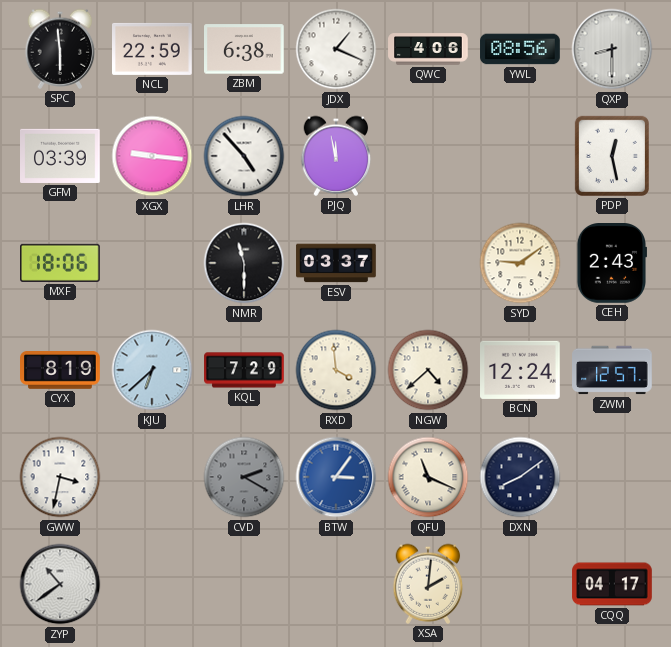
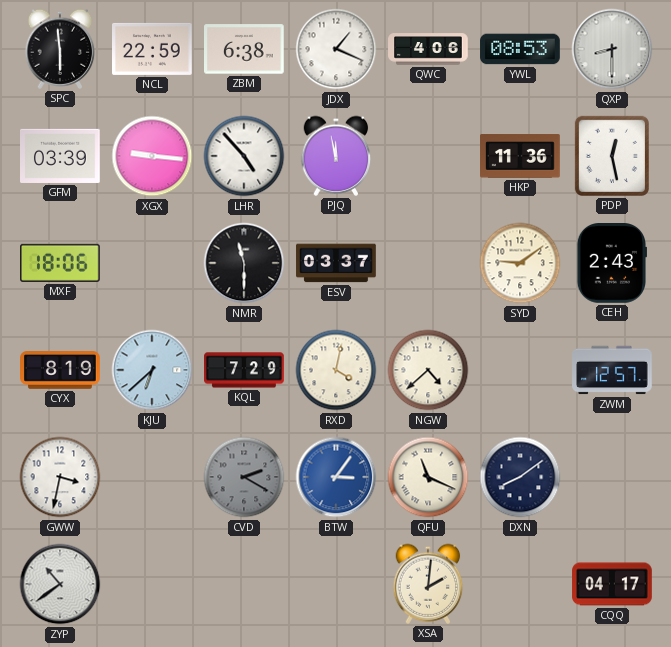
YWL: 08:56 -> 08:53 (520, 49)
HKP: none -> 11:36 (520, 156)
RXD: 3:59 -> 4:02 (336, 370)
BCN: 12:24 -> none (521, 370)
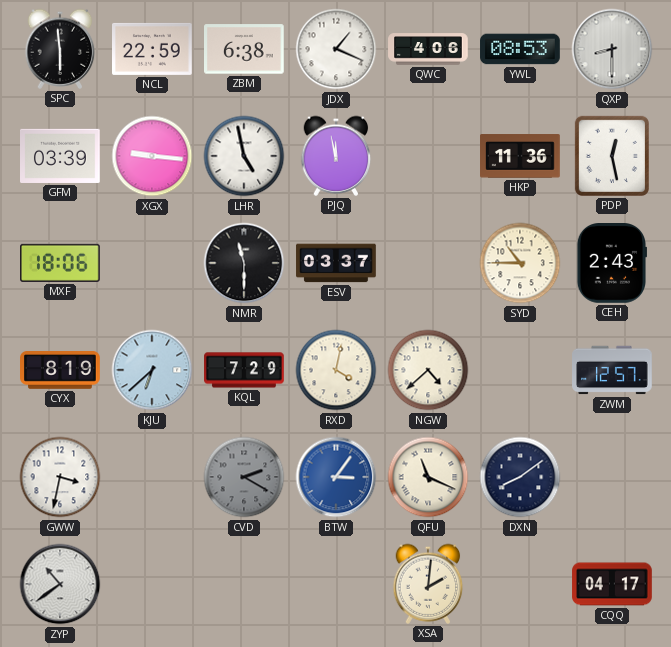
LHR: 4:53 -> 4:58 (244, 156)
SYD: 9:09 -> 10:45 (520, 263)
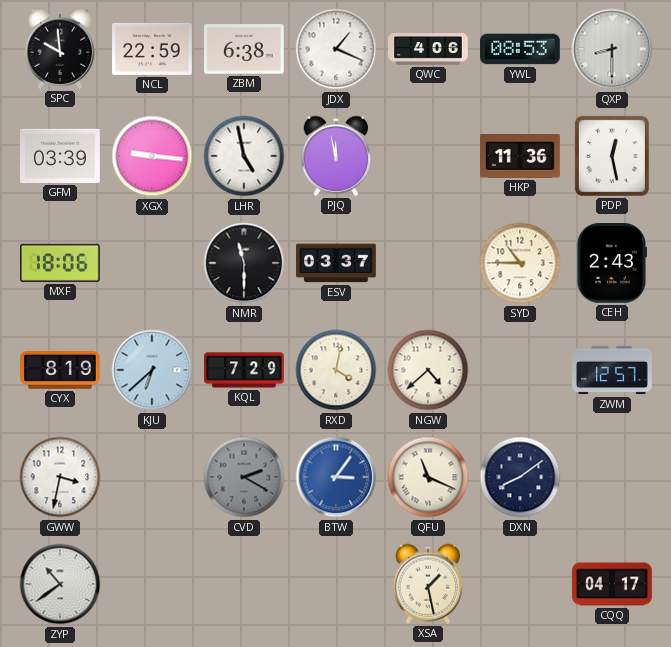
SPC: 5:59 -> 9:59 (60, 49)
XSA: 2:01 -> 1:28 (428, 584)
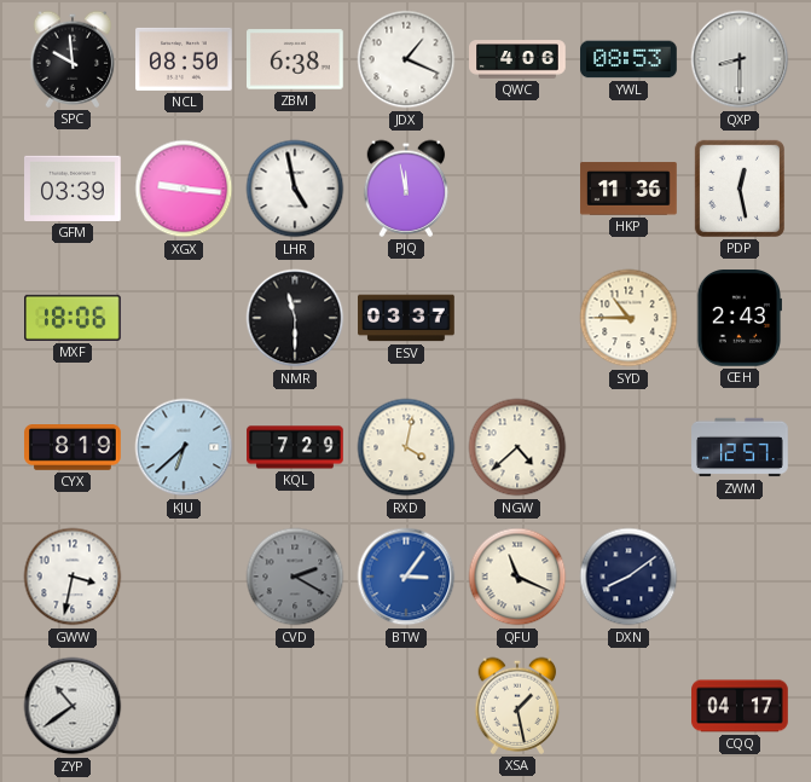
NCL: 22:59 -> 08:50 (184, 59)
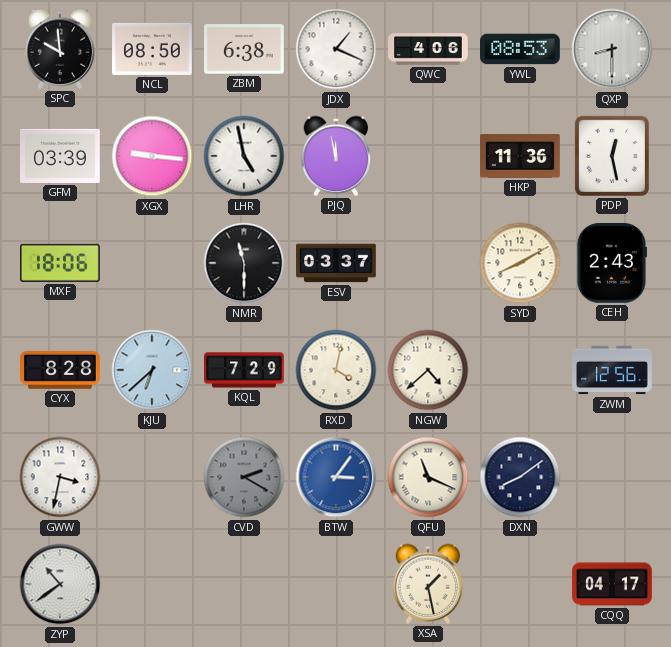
SYD: 10:45 -> 8:10 (520, 263)
CYX: 8:19 -> 8:28 (60, 371)
ZWM: 12:57 -> 12:56 (612, 370)
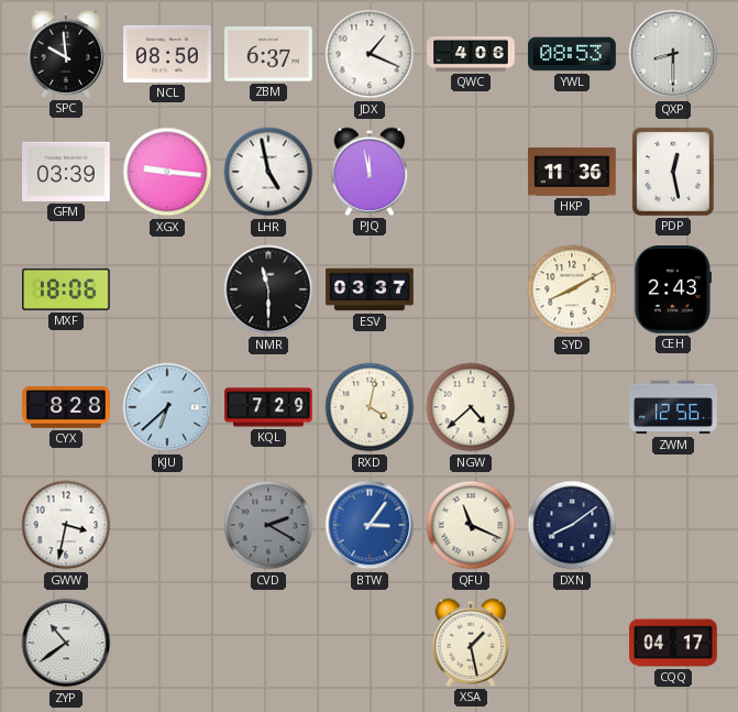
ZBM: 6:38 -> 6:37 (269, 54)
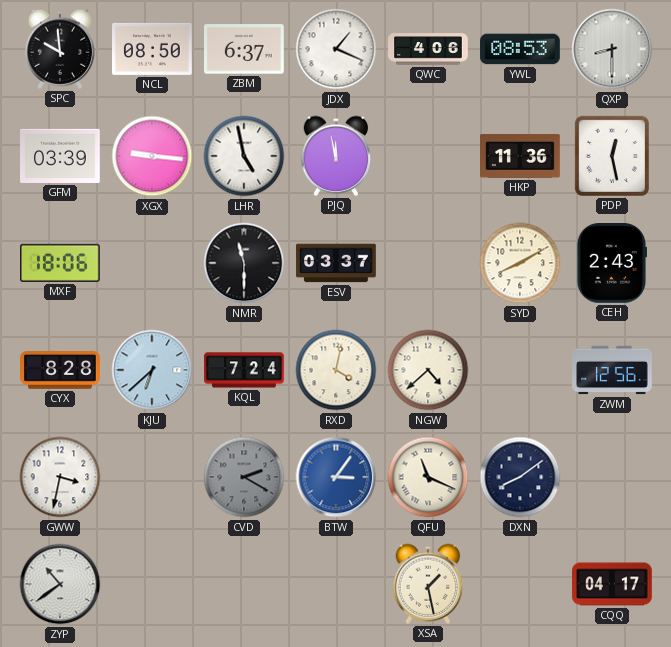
KQL: 7:29 -> 7:24 (244, 370)
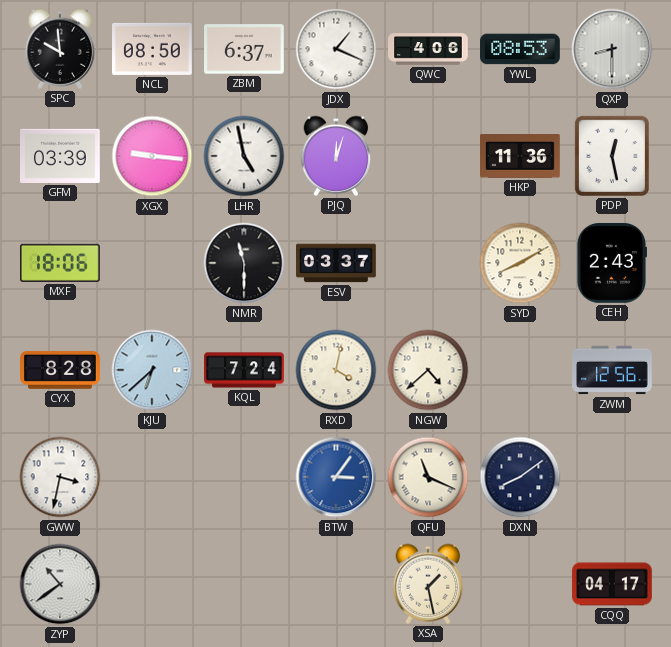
PJQ: 11:58 -> 12:03 (336, 156)
CVD: 2:20 -> none (244, 477)
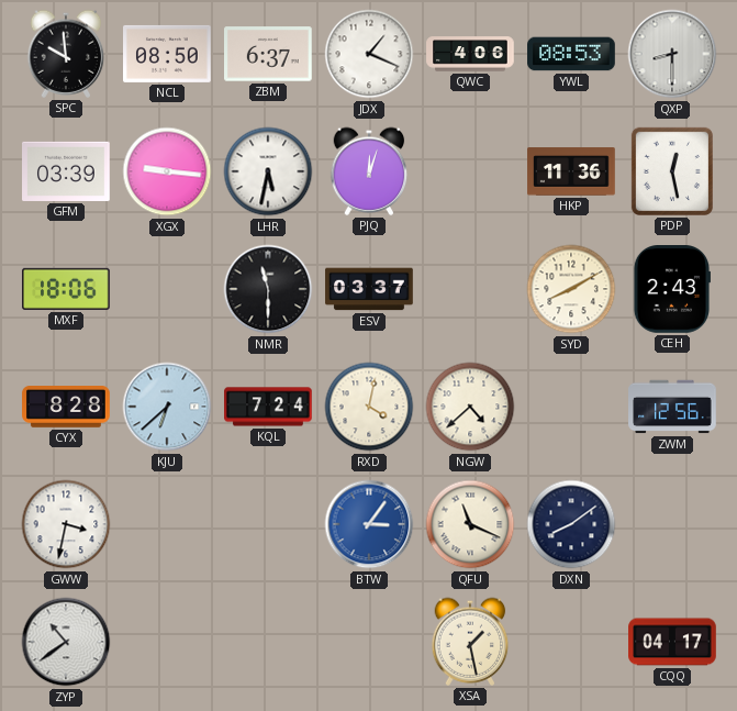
LHR: 4:58 -> 5:32 (268, 171)
